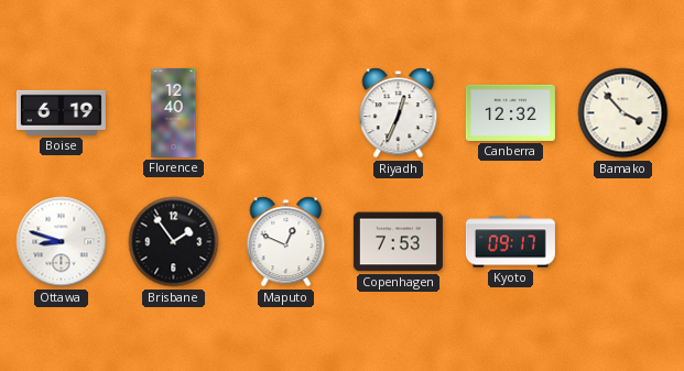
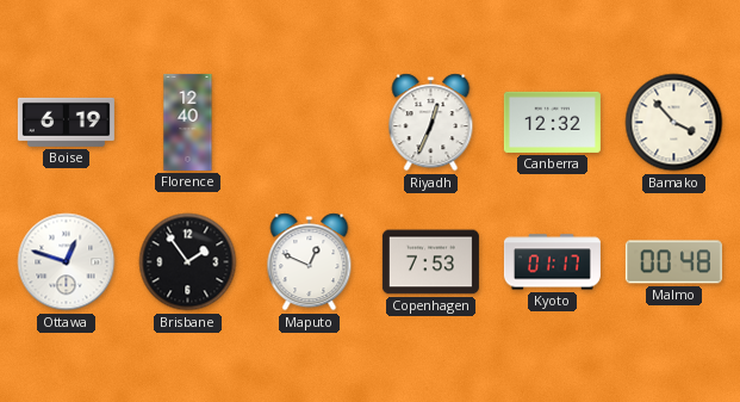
Ottawa: 8:48 -> 12:48 (67, 262)
Kyoto: 09:17 -> 01:17 (552, 262)
Malmo: none -> 00:48 (673, 262)
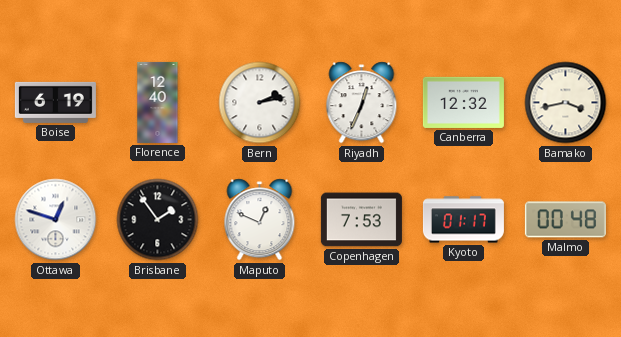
Bern: none -> 2:13 (260, 103)
Bamako: 3:53 -> 3:43 (566, 103)
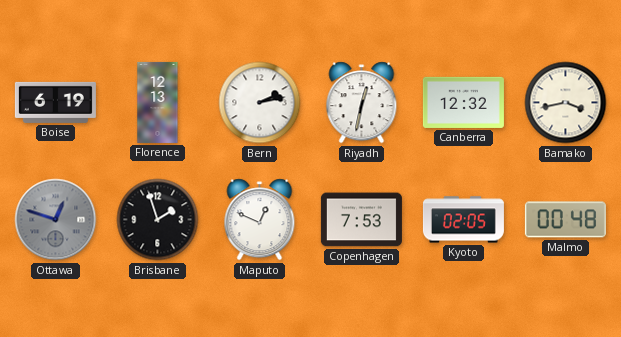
Florence: 12:40 -> 12:13 (158, 102)
Riyadh: 12:34 -> 12:32 (362, 103)
Ottawa dial: white -> grey (56, 220)
Brisbane: 1:54 -> 1:57 (158, 220)
Kyoto: 01:17 -> 02:05 (463, 220)
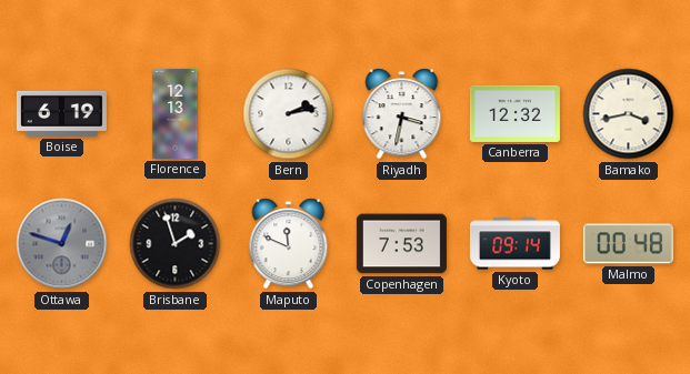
Riyadh: 12:32 -> 3:32 (402, 114)
Maputo: 12:49 -> 11:49 (289, 244)
Kyoto: 02:05 -> 09:14 (514, 244)
